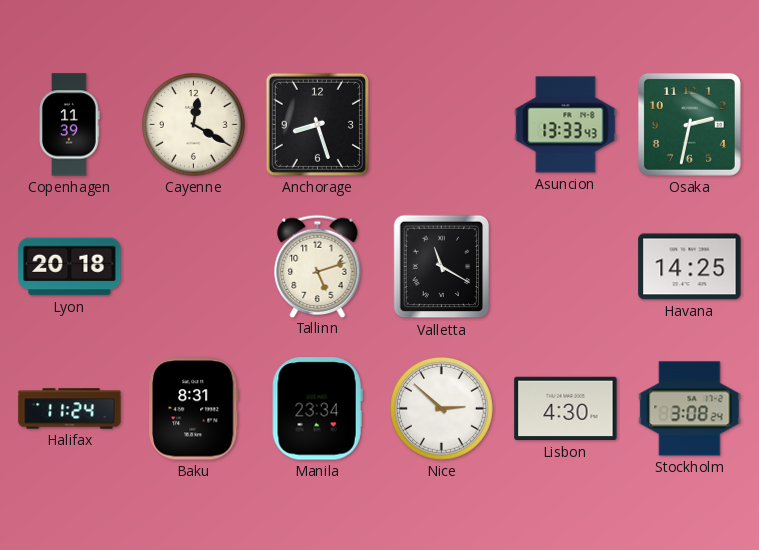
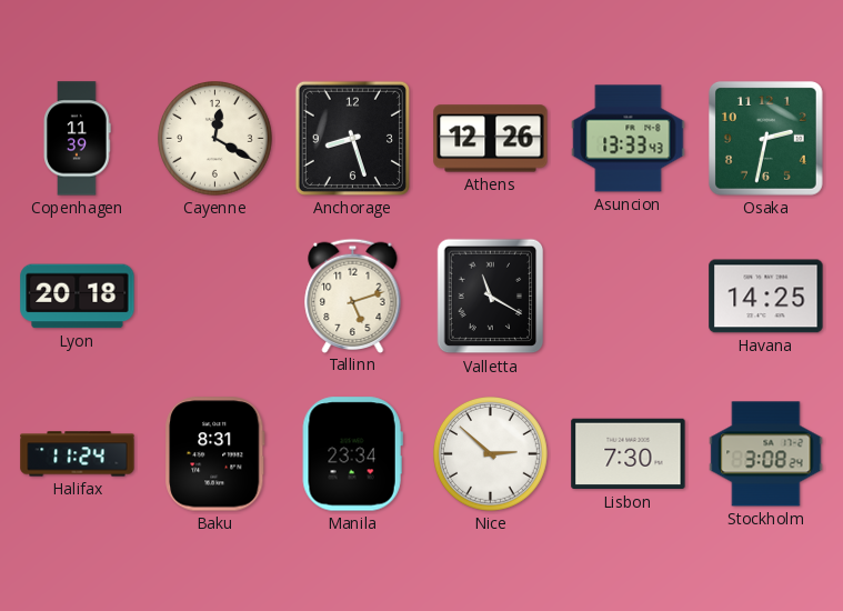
Athens: none -> 12:26 (491, 139)
Lisbon: 4:30 -> 7:30 (629, 454)
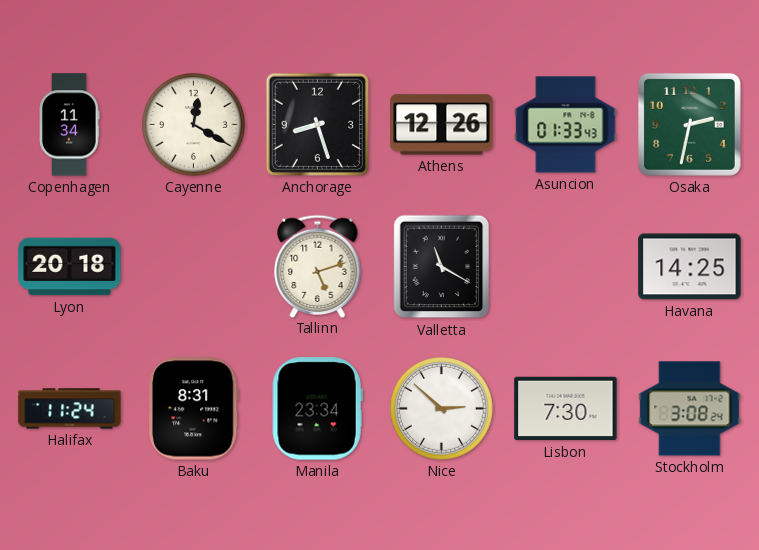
Copenhagen: 11:39 -> 11:34 (70, 125)
Asuncion: 13:33 -> 01:33 (566, 125)
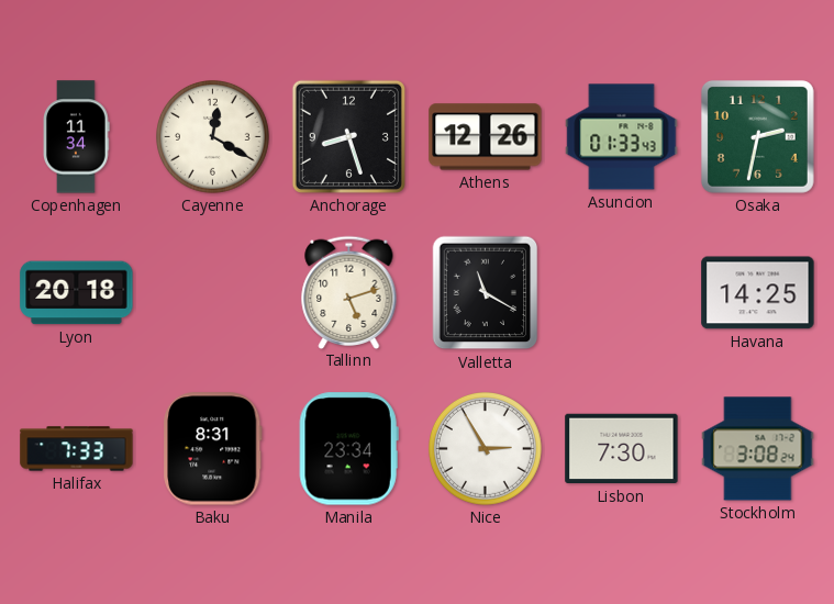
Halifax: 11:24 -> 7:33 (77, 449)
Nice: 2:52 -> 2:55 (486, 449)
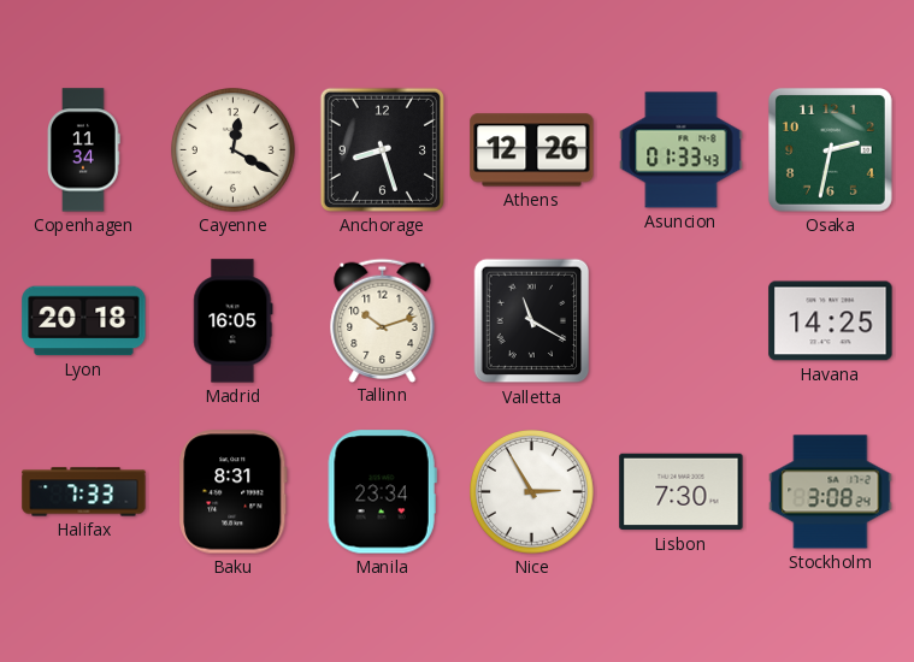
Madrid: none -> 16:05 (234, 321)
Tallinn: 5:12 -> 10:12 (383, 320)
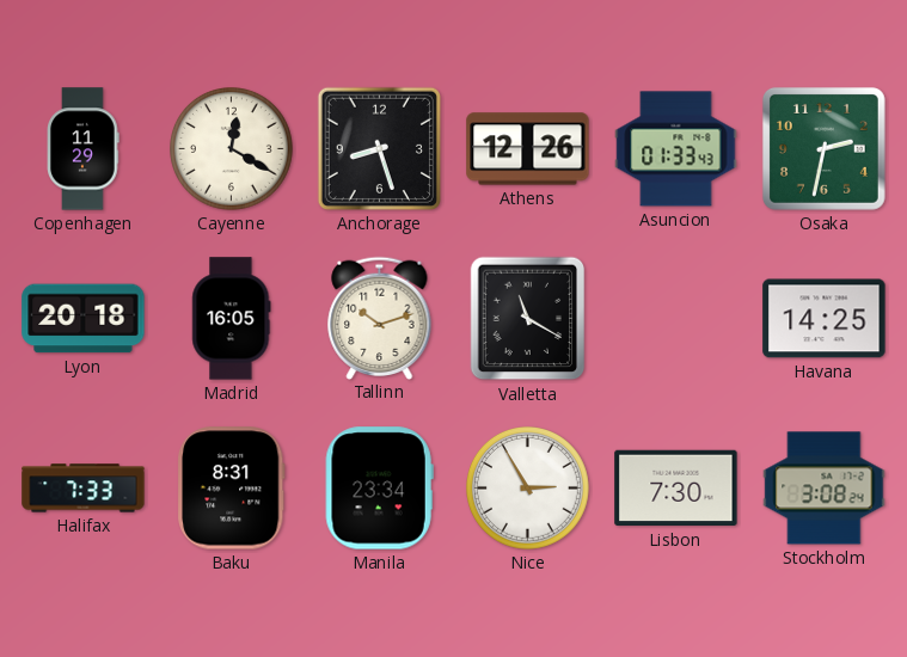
Copenhagen: 11:34 -> 11:29 (84, 149)
